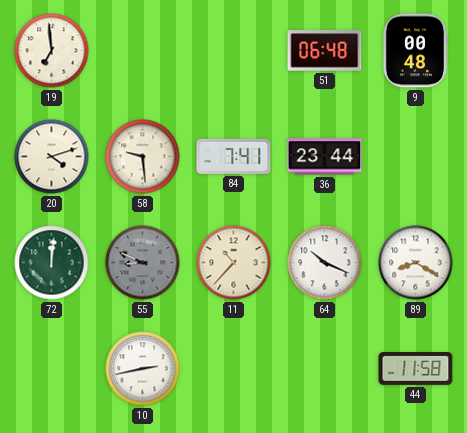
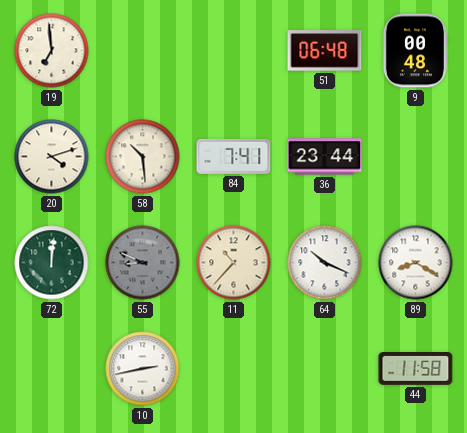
58: 9:29 -> 10:29 (143, 157)
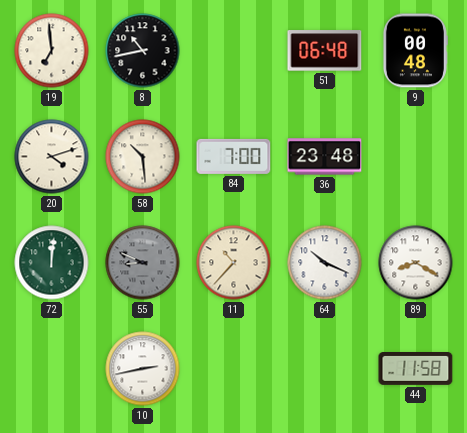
8: none -> 10:43 (143, 51)
84: 7:41 -> 7:00 (234, 156)
36: 23:44 -> 23:48 (325, 157)
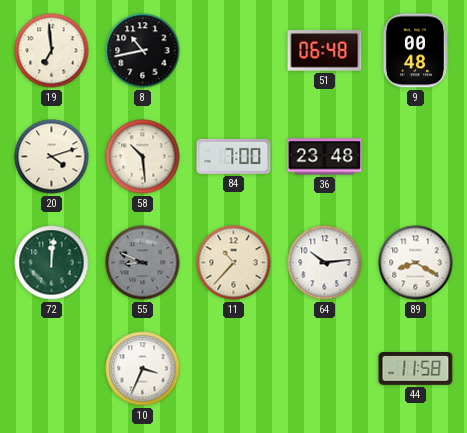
64: 10:19 -> 10:14 (325, 263)
10: 2:43 -> 3:34 (143, 369)
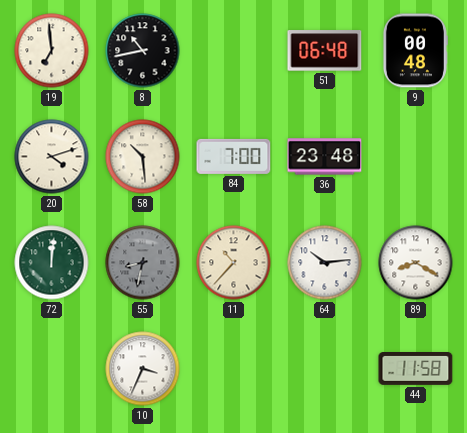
55: 8:49 -> 8:32 (143, 263)
